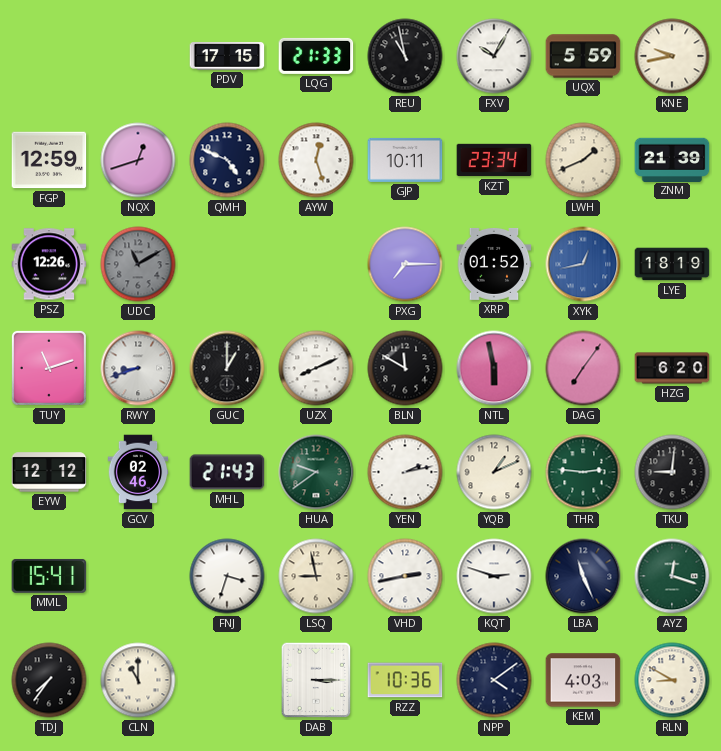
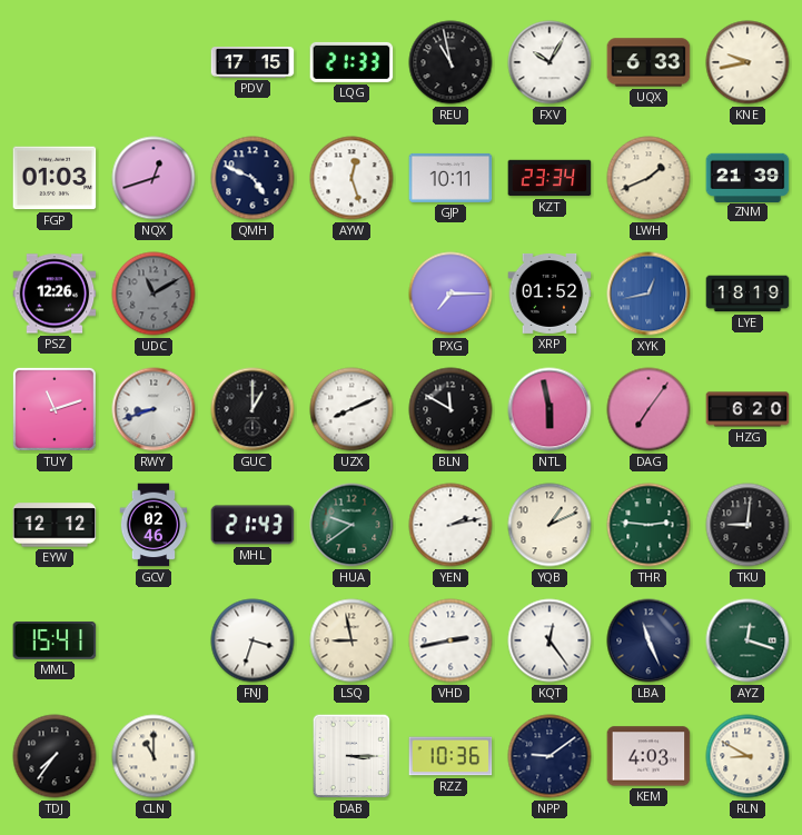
UQX: 5:59 -> 6:33 (648, 62)
FGP: 12:59 -> 01:03 (55, 178)
KQT: 2:48 -> 12:24 (549, 640)
NPP: 4:09 -> 9:09 (549, 756)
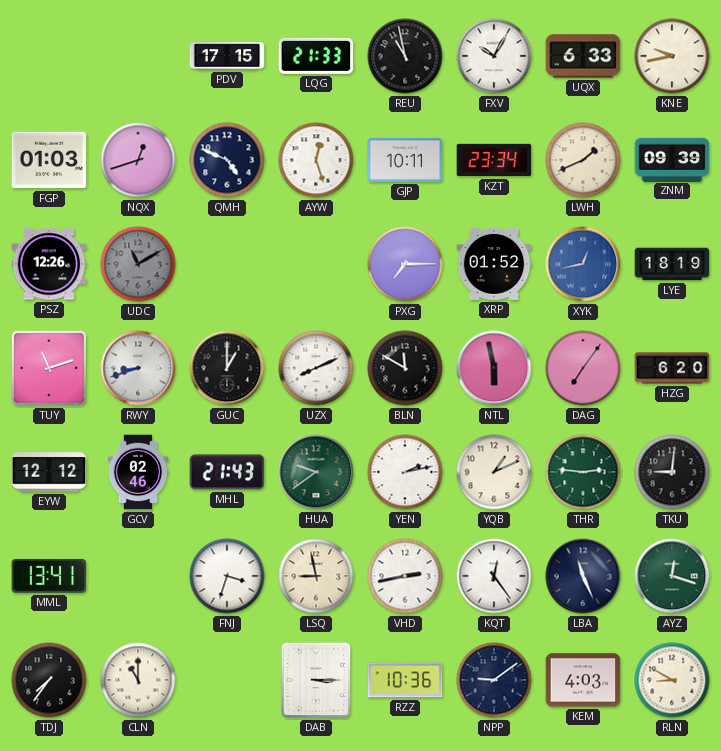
ZNM: 21:39 -> 09:39 (672, 159)
MML: 15:41 -> 13:41 (49, 576)
